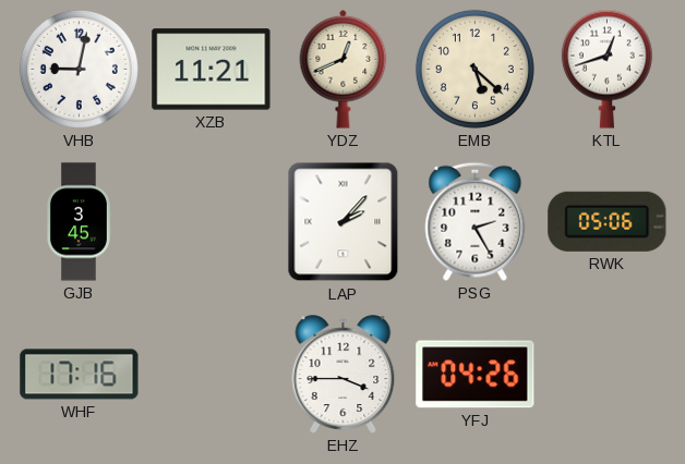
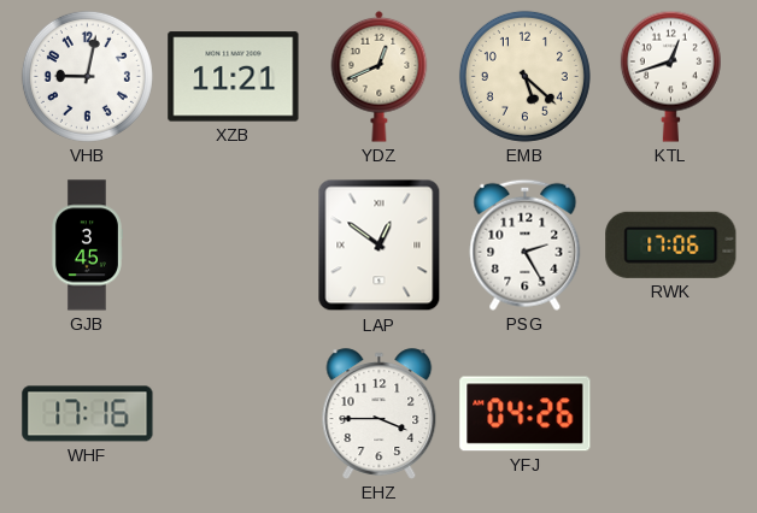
LAP: 2:07 -> 12:51 (380, 246)
RWK: 05:06 -> 17:06 (671, 244)
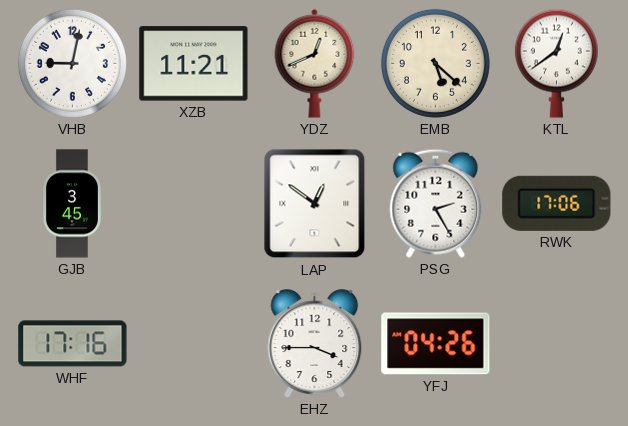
KTL: 12:42 -> 12:39 (556, 63)
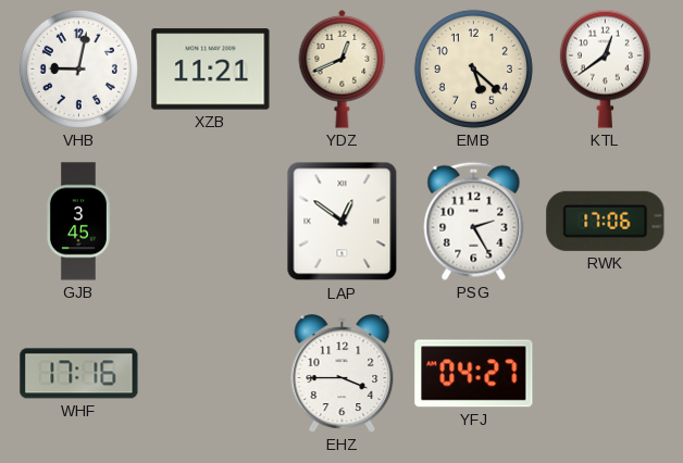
YFJ: 04:26 -> 04:27 (474, 374)
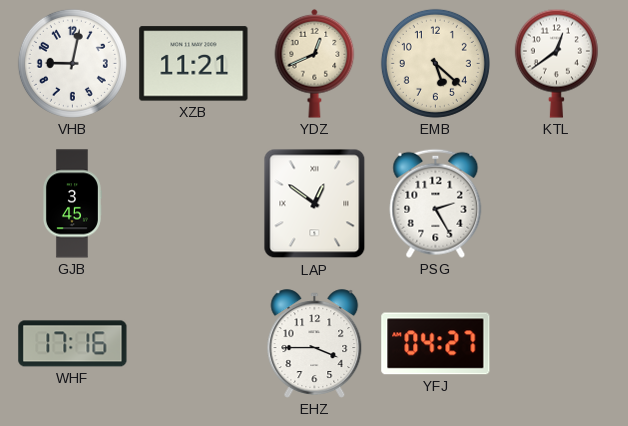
RWK: 17:06 -> none (606, 221)
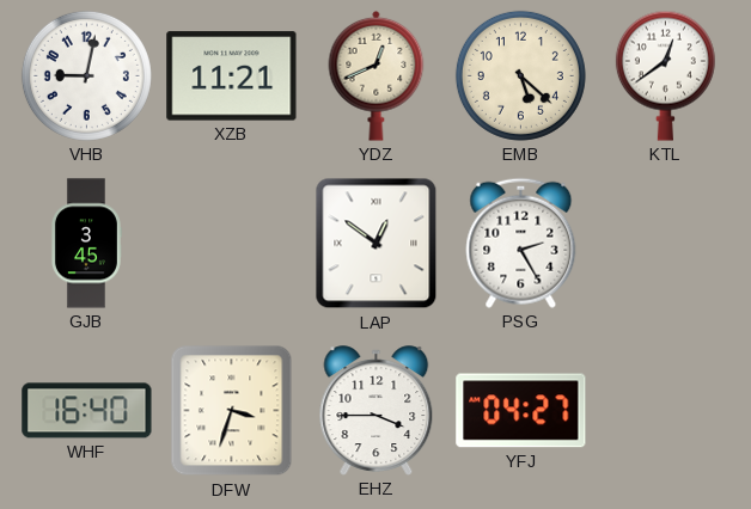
WHF: 17:16 -> 16:40 (87, 411)
DFW: none -> 3:33 (232, 411)
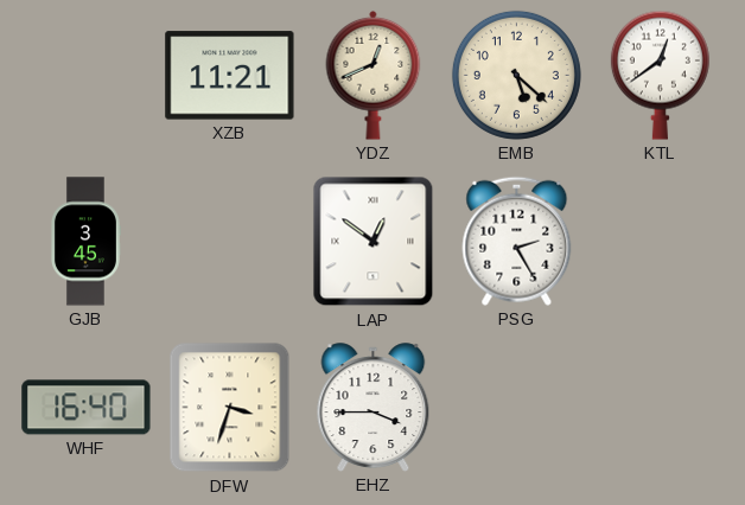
VHB: 9:02 -> none (86, 75)
YFJ: 04:27 -> none (521, 411)
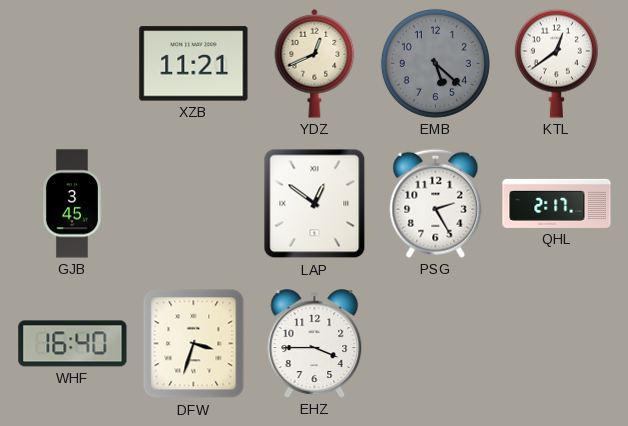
EMB dial: cream -> grey (435, 63)
QHL: none -> 2:17 (557, 203)
